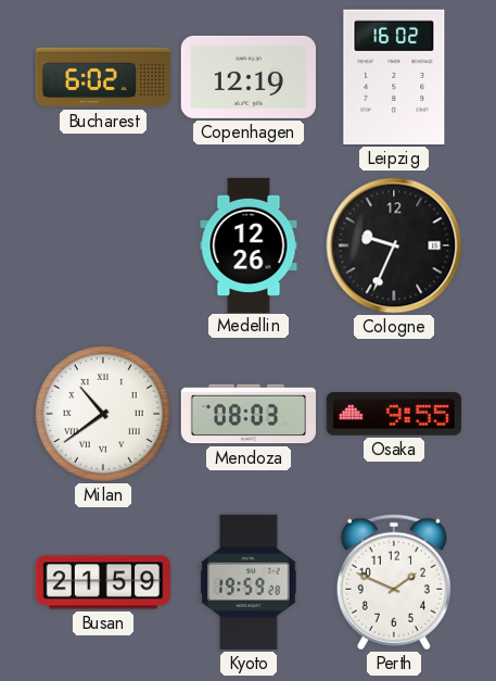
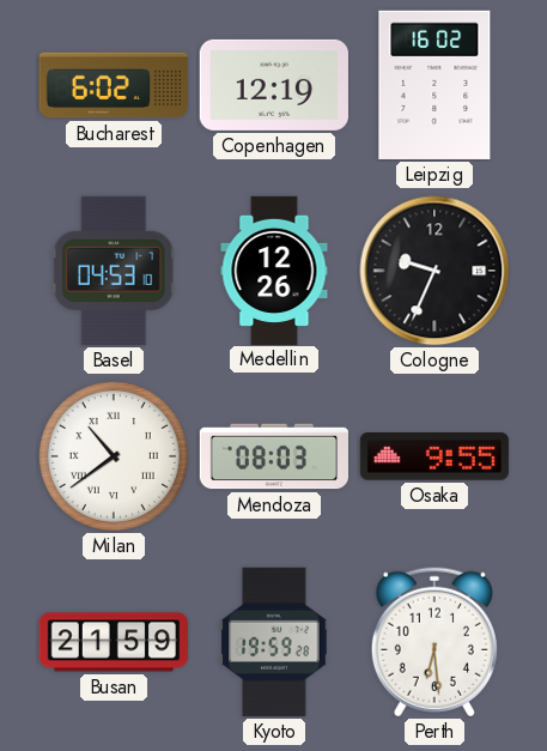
Basel: none -> 04:53 (114, 271)
Perth: 1:49 -> 6:29 (434, 642)
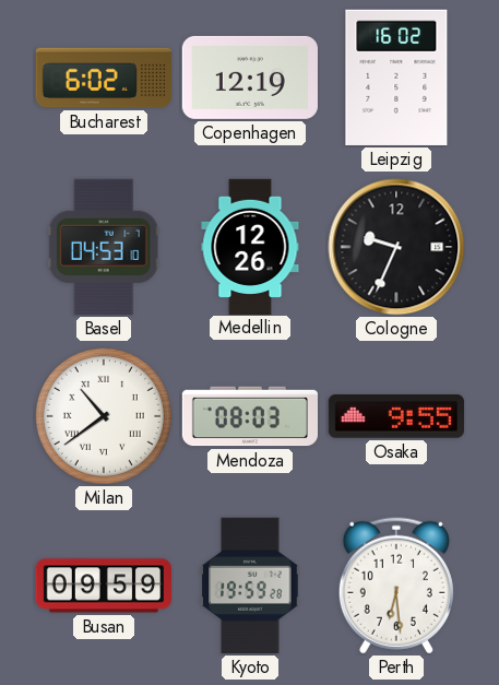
Busan: 21:59 -> 09:59 (104, 586)
